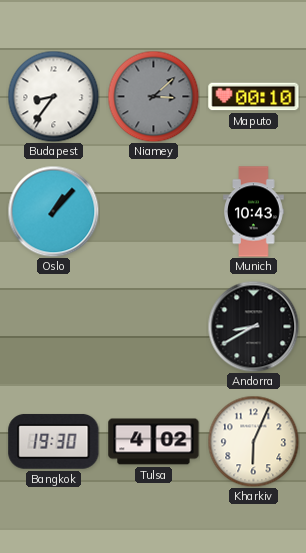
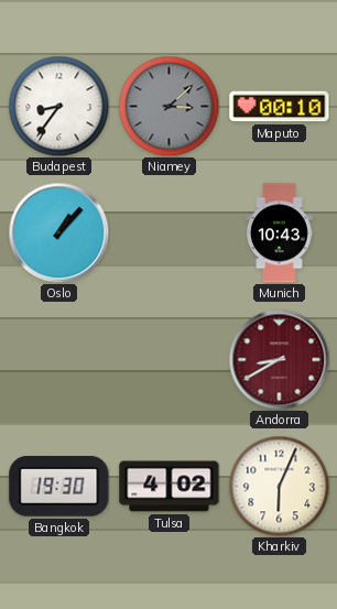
Andorra dial: black -> burgundy (279, 359)
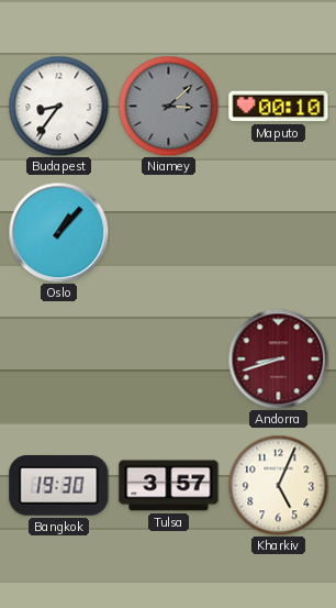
Munich: 10:43 -> none (280, 233)
Andorra: 8:40 -> 8:42 (278, 358)
Tulsa: 4:02 -> 3:57 (169, 486)
Kharkiv: 6:04 -> 5:04 (278, 485)
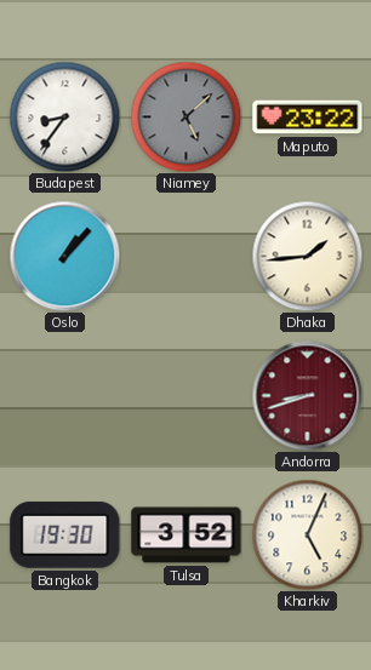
Niamey: 3:08 -> 5:08 (185, 116)
Maputo: 00:10 -> 23:22 (308, 118)
Dhaka: none -> 1:44 (307, 256)
Tulsa: 3:57 -> 3:52 (187, 536)
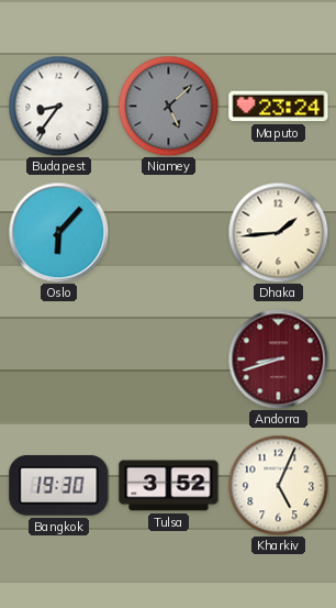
Maputo: 23:22 -> 23:24 (279, 107)
Oslo: 1:07 -> 6:07 (58, 232)
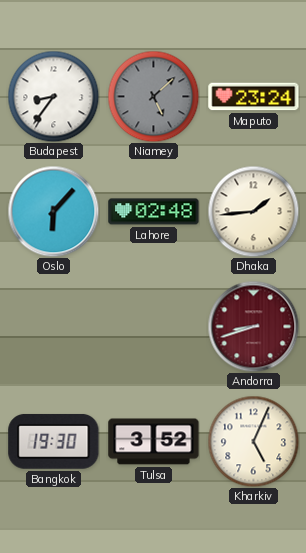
Lahore: none -> 02:48 (154, 212)
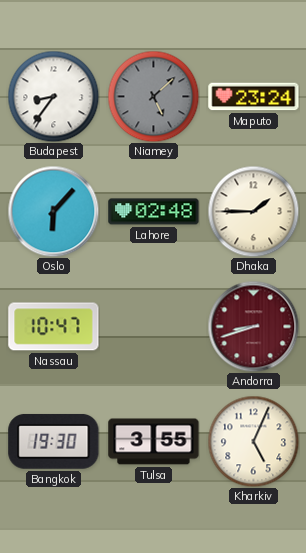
Dhaka: 1:44 -> 1:45 (253, 211)
Nassau: none -> 10:47 (54, 327)
Tulsa: 3:52 -> 3:55 (154, 442)
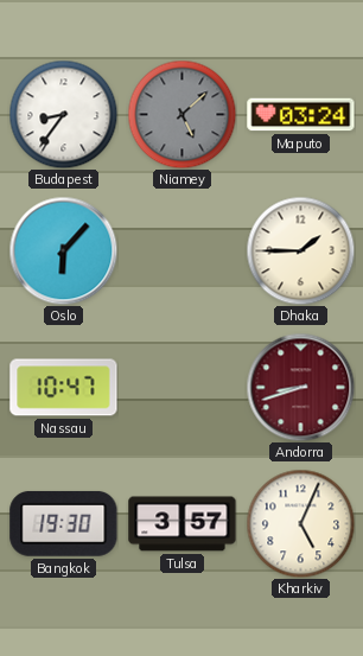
Maputo: 23:24 -> 03:24 (301, 115)
Lahore: 02:48 -> none (154, 212)
Tulsa: 3:55 -> 3:57 (183, 524)
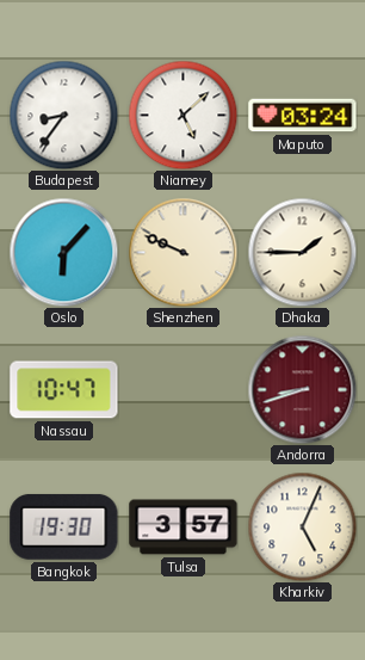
Niamey dial: grey -> white (182, 115)
Shenzhen: none -> 9:49 (182, 252)
